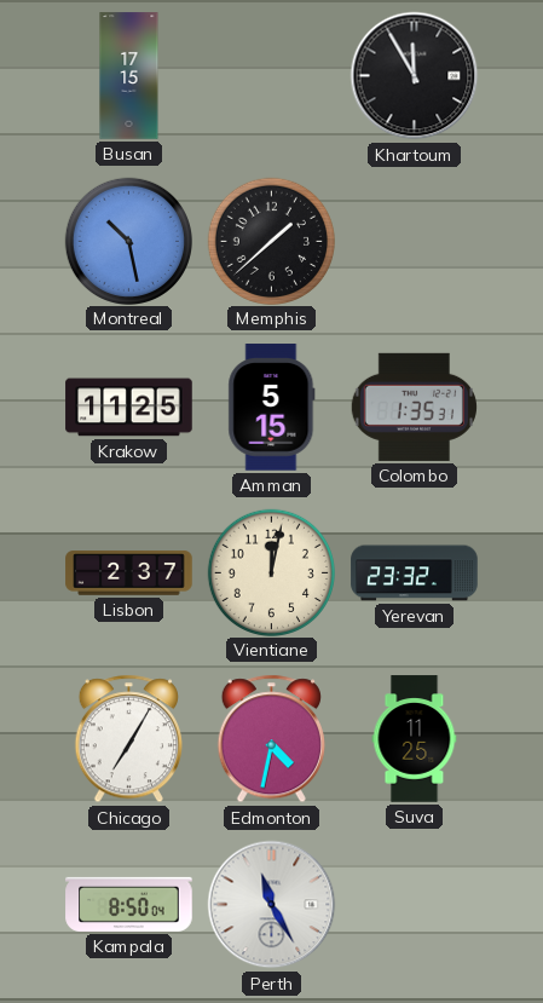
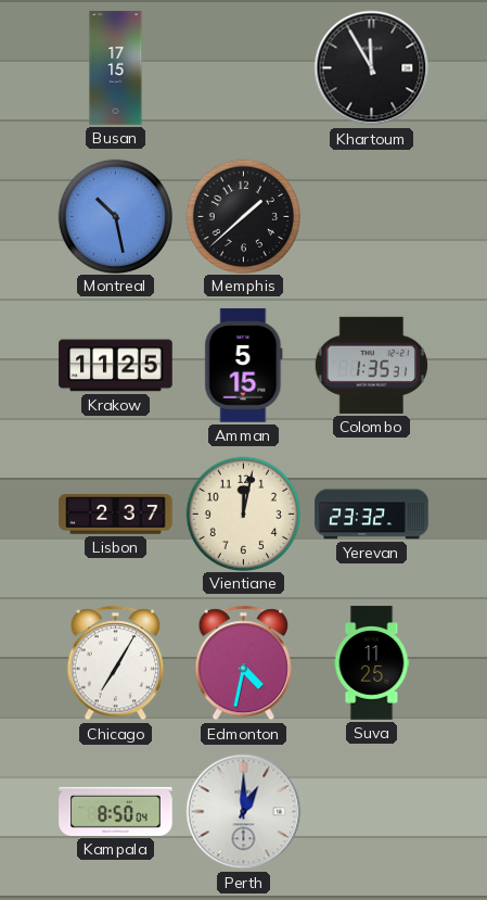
Perth: 11:25 -> 1:00 (244, 812)
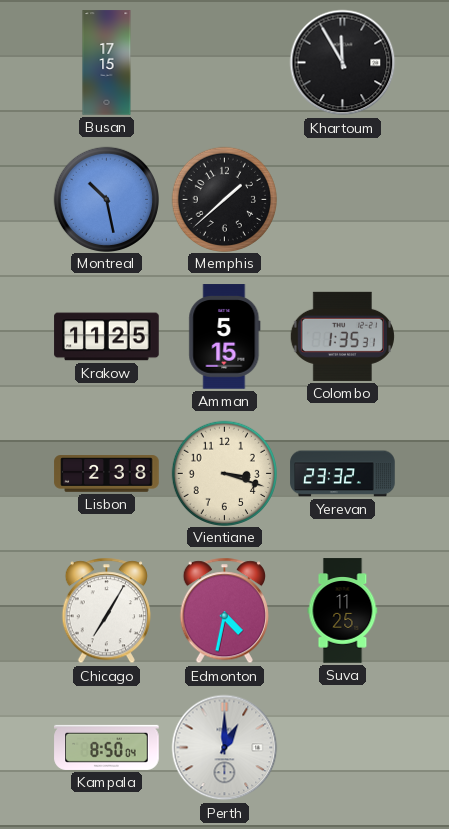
Lisbon: 2:37 -> 2:38 (107, 474)
Vientiane: 12:02 -> 3:18 (224, 473)
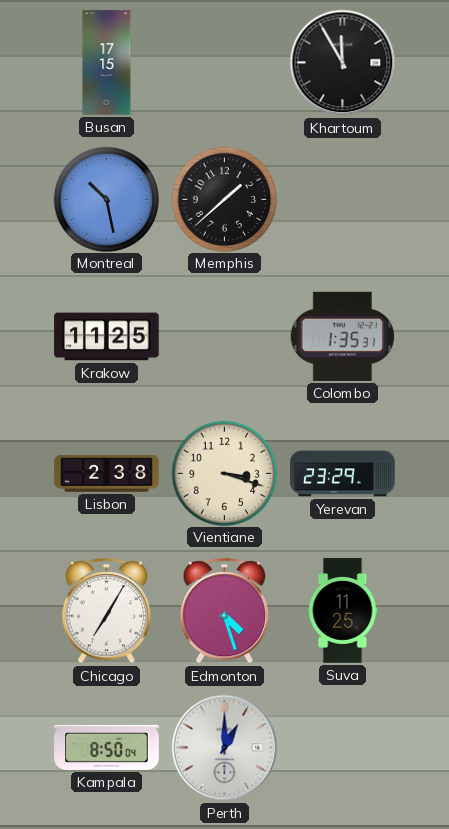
Amman: 5:15 -> none (225, 337)
Yerevan: 23:32 -> 23:29 (343, 474)
Edmonton: 4:32 -> 4:27 (224, 611)
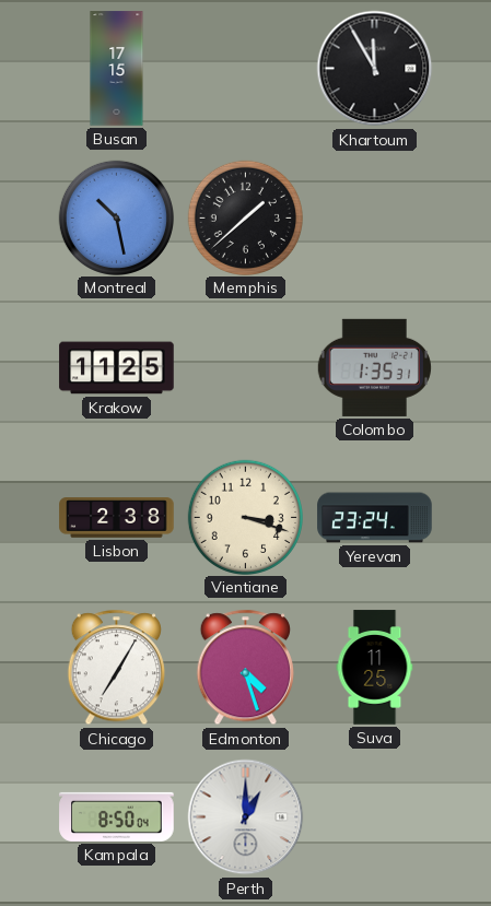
Yerevan: 23:29 -> 23:24 (375, 518)
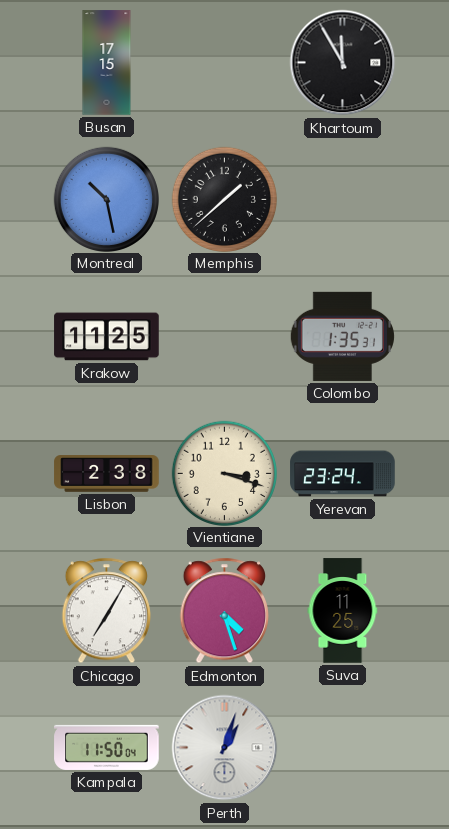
Kampala: 8:50 -> 11:50 (107, 747)
Perth: 1:00 -> 1:03 (225, 748)
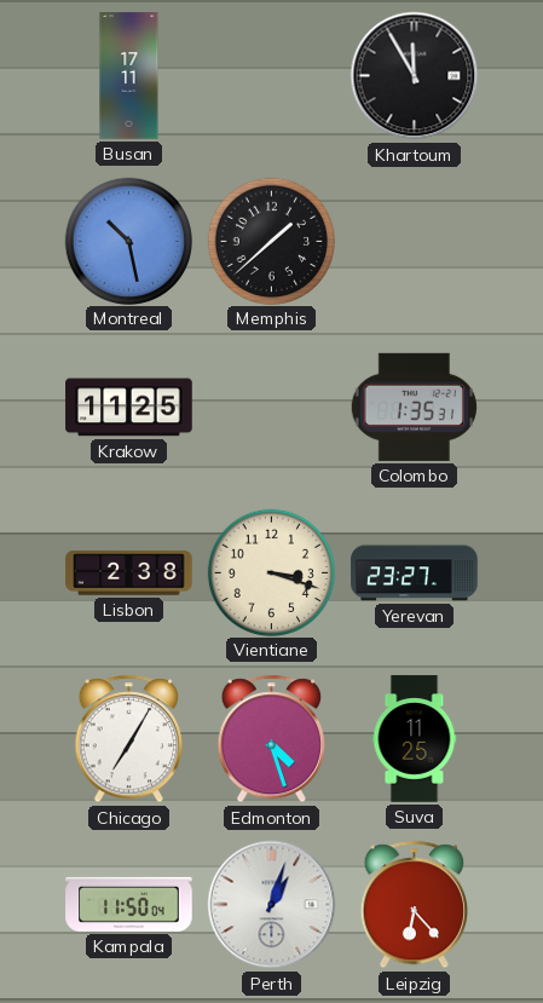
Busan: 17:15 -> 17:11 (129, 76)
Yerevan: 23:24 -> 23:27 (415, 573)
Leipzig: none -> 6:23 (414, 905)
